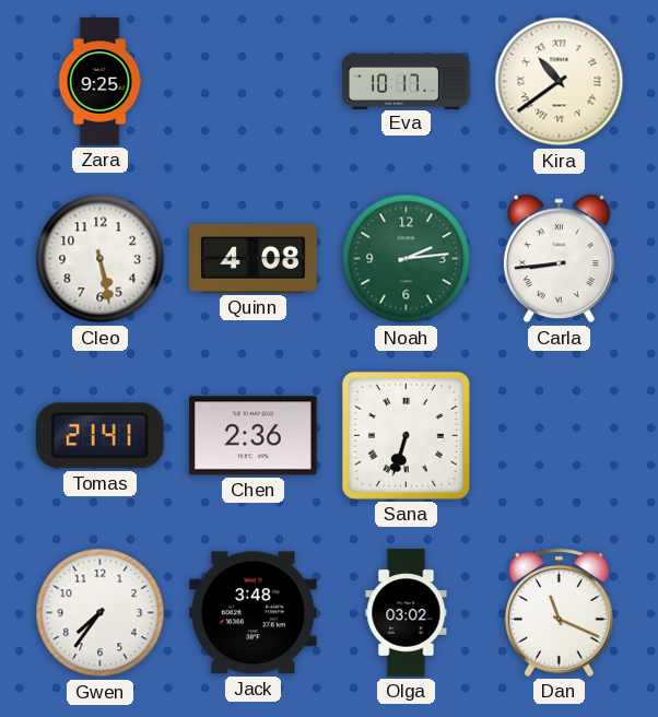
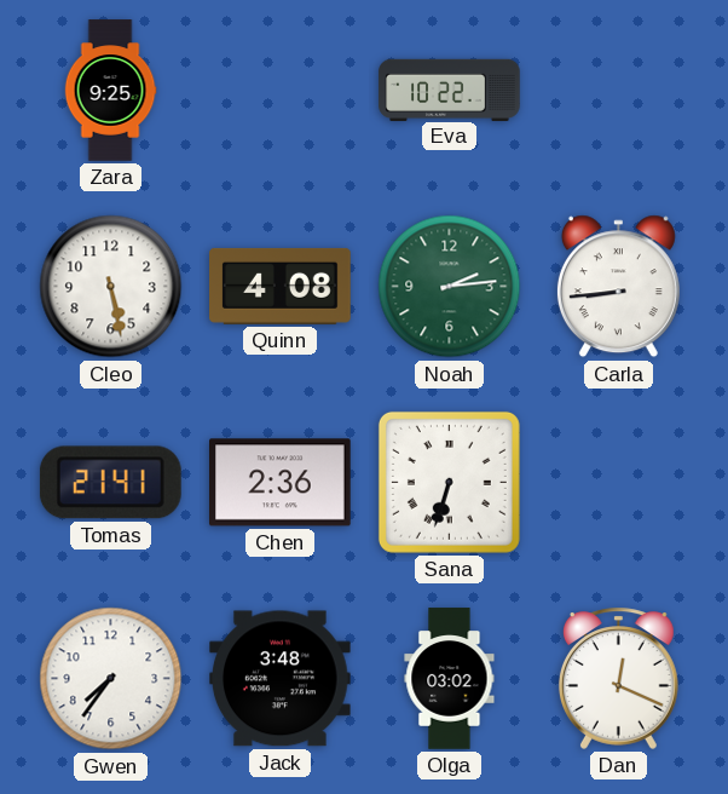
Eva: 10:17 -> 10:22 (450, 90)
Kira: 10:39 -> none (560, 82)
Dan: 11:19 -> 12:19 (618, 678)
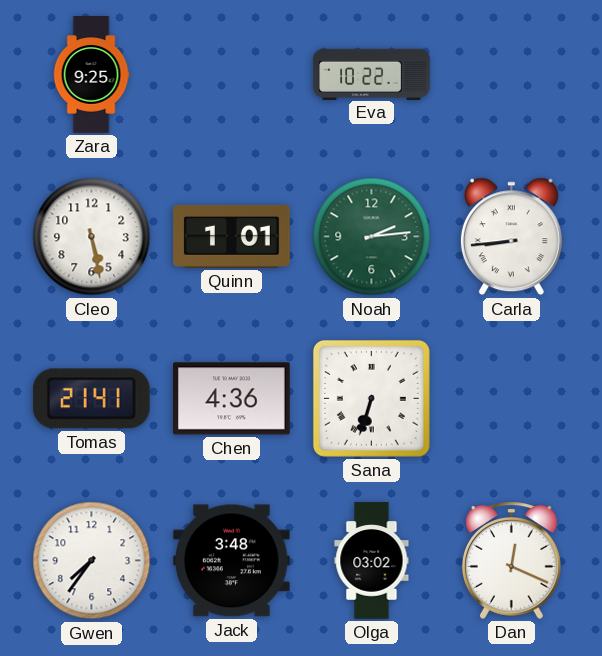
Quinn: 4:08 -> 1:01 (232, 236)
Chen: 2:36 -> 4:36 (232, 399)
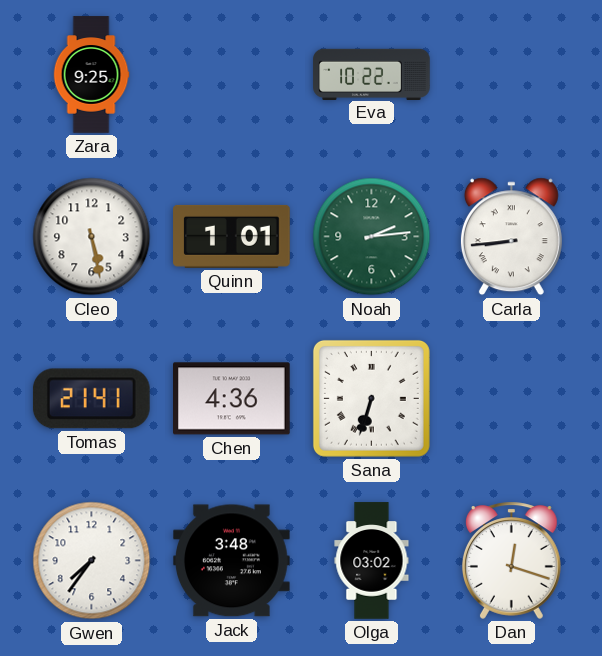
Dan: 12:19 -> 12:18 (511, 560)
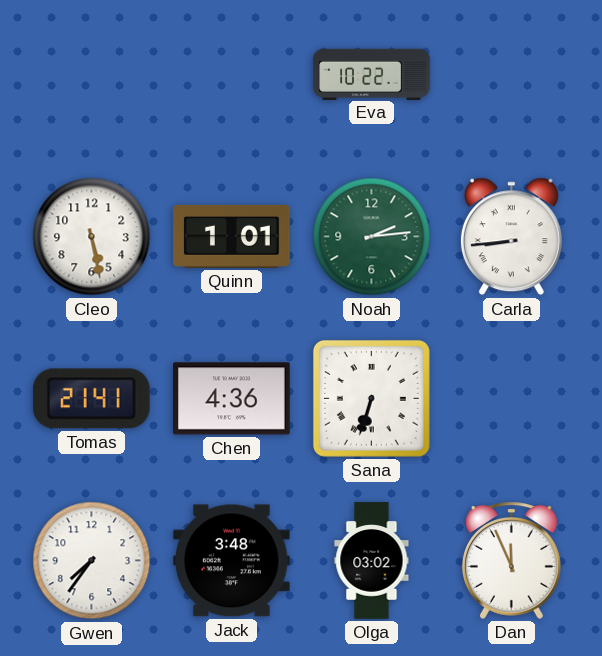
Zara: 9:25 -> none (91, 75)
Dan: 12:18 -> 11:56 (511, 560)
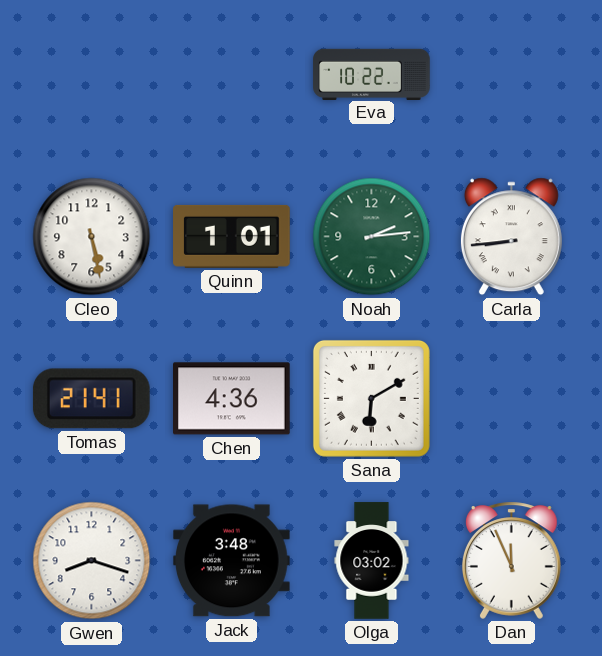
Sana: 6:33 -> 6:10 (371, 398)
Gwen: 7:36 -> 8:18 (92, 561)
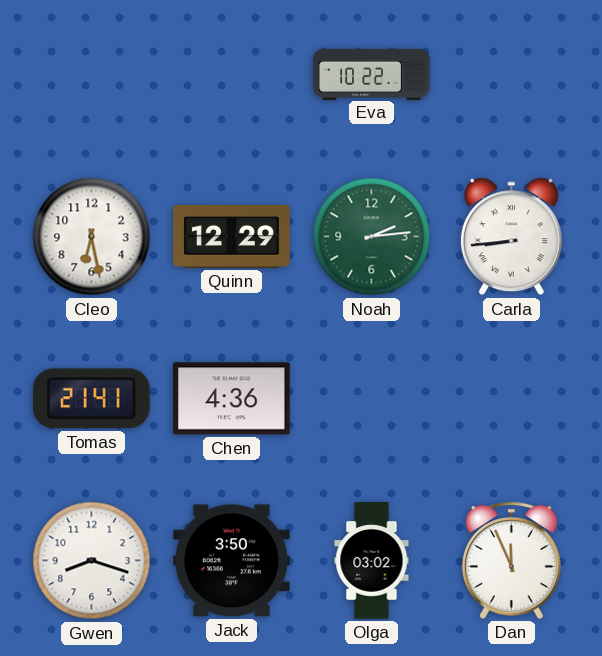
Cleo: 5:28 -> 6:28 (92, 237)
Quinn: 1:01 -> 12:29 (232, 236)
Sana: 6:10 -> none (371, 398)
Jack: 3:48 -> 3:50 (232, 561)
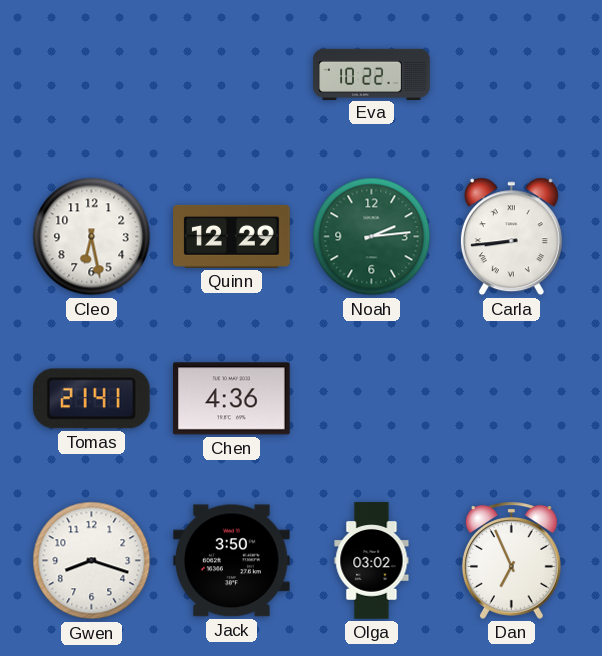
Dan: 11:56 -> 6:56 (511, 560)
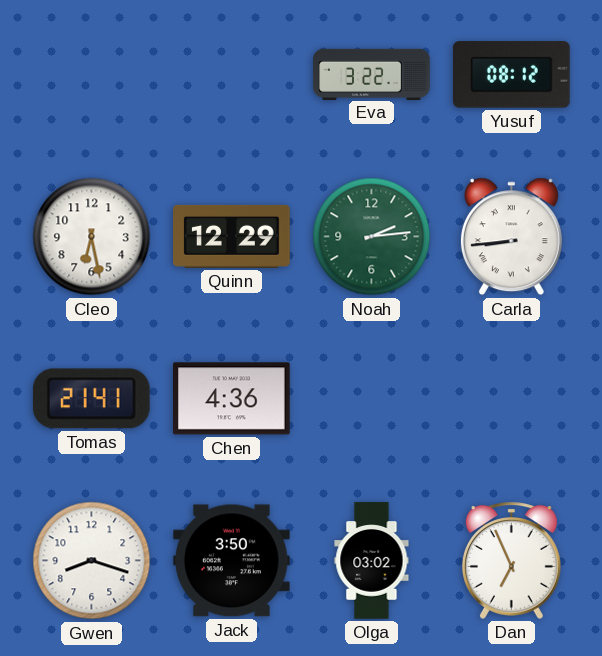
Eva: 10:22 -> 3:22 (372, 74)
Yusuf: none -> 08:12 (512, 75)
